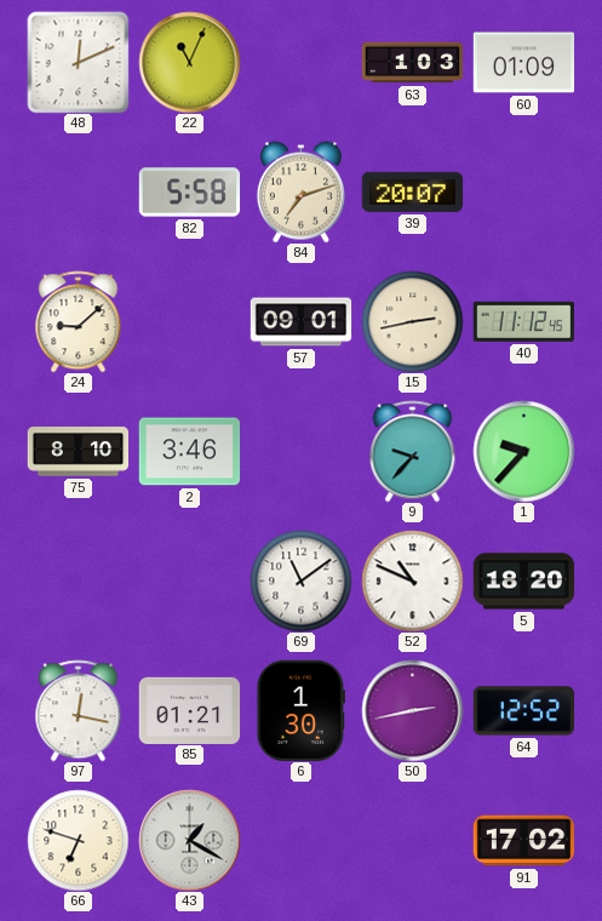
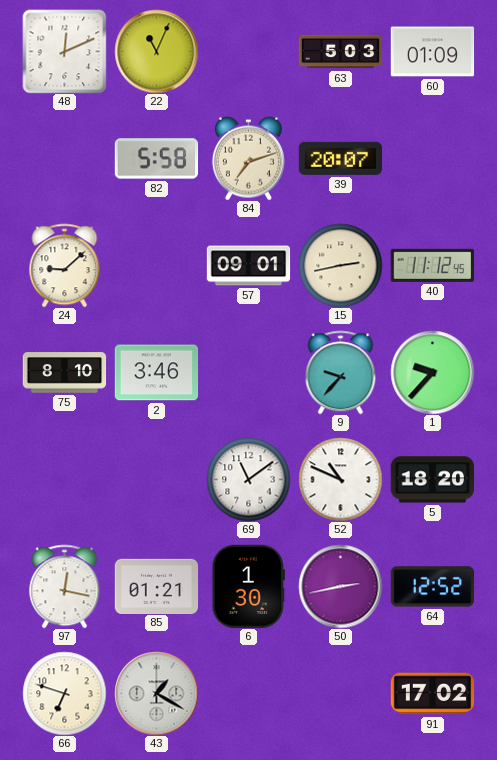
63: 1:03 -> 5:03 (340, 52)
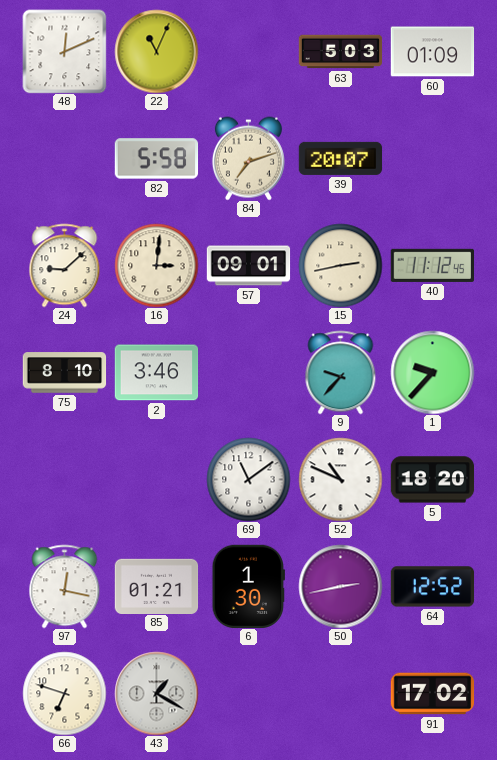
16: none -> 3:01 (156, 265)
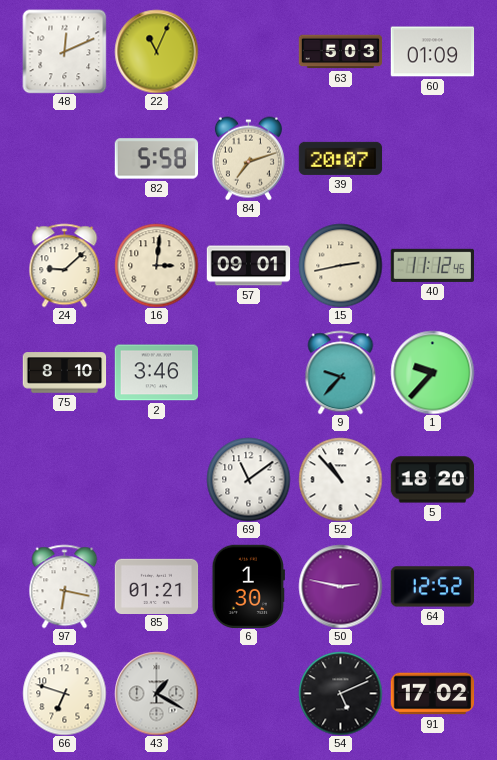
52: 10:49 -> 10:53 (340, 479)
97: 12:17 -> 6:17 (65, 586)
50: 2:43 -> 2:47 (340, 586)
54: none -> 5:11 (340, 693)
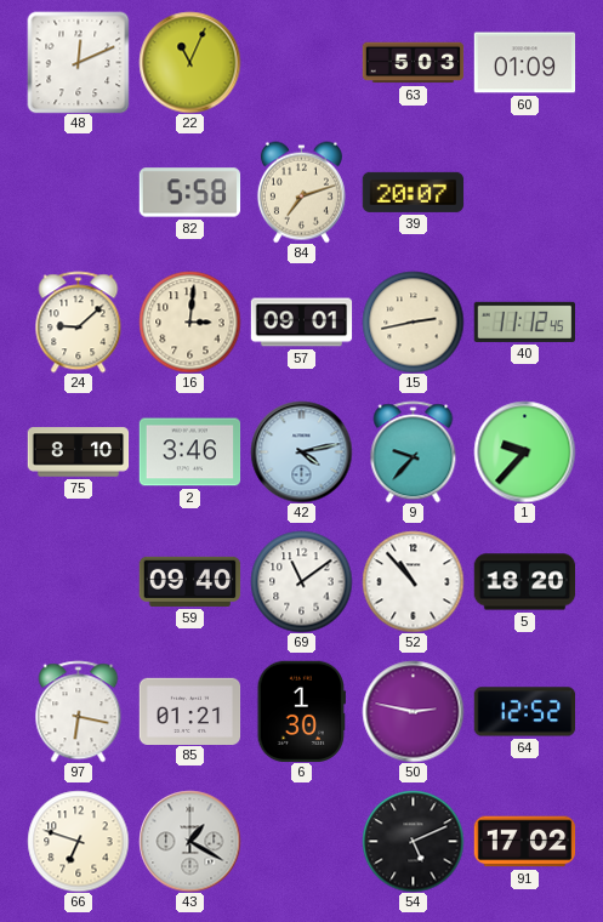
42: none -> 4:13 (301, 451)
59: none -> 09:40 (189, 581)
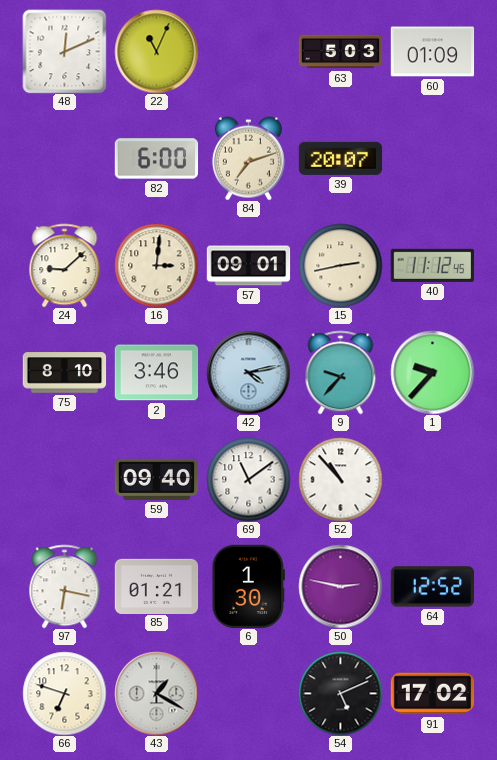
82: 5:58 -> 6:00 (156, 159)
5: 18:20 -> none (524, 582)
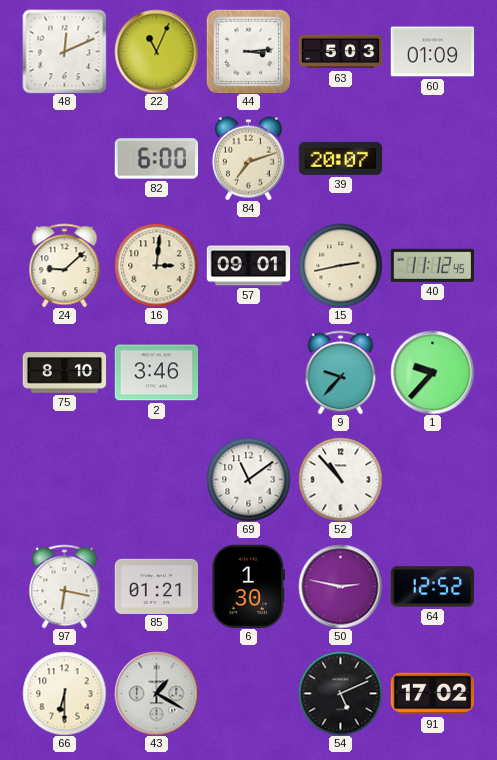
44: none -> 3:14 (248, 51)
42: 4:13 -> none (248, 372)
59: 09:40 -> none (156, 479)
66: 6:48 -> 6:30 (64, 693)
